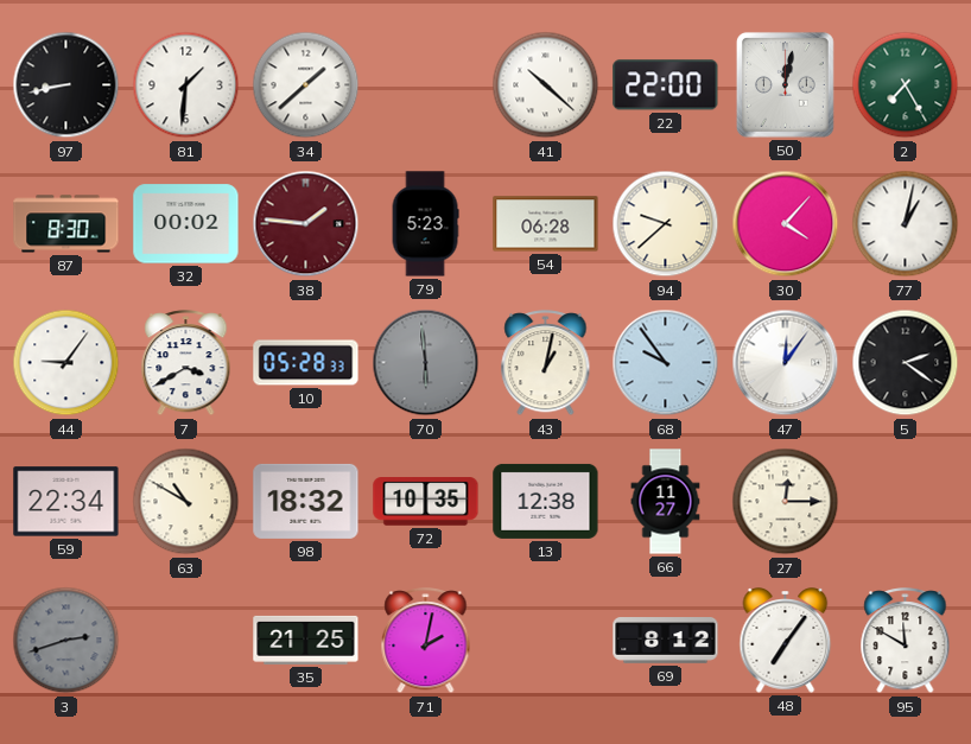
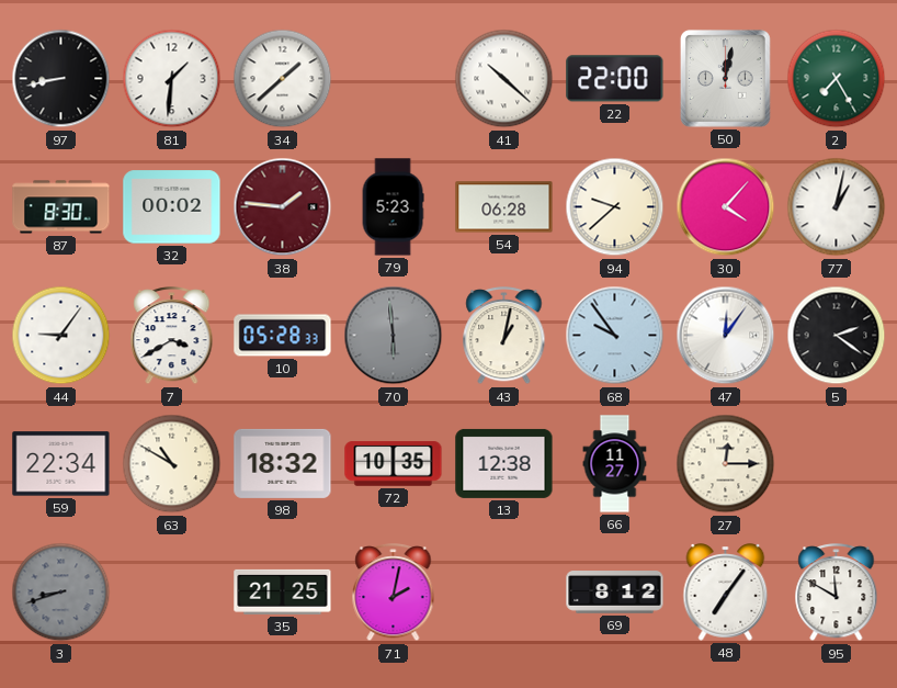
3: 2:42 -> 8:42 (61, 593)
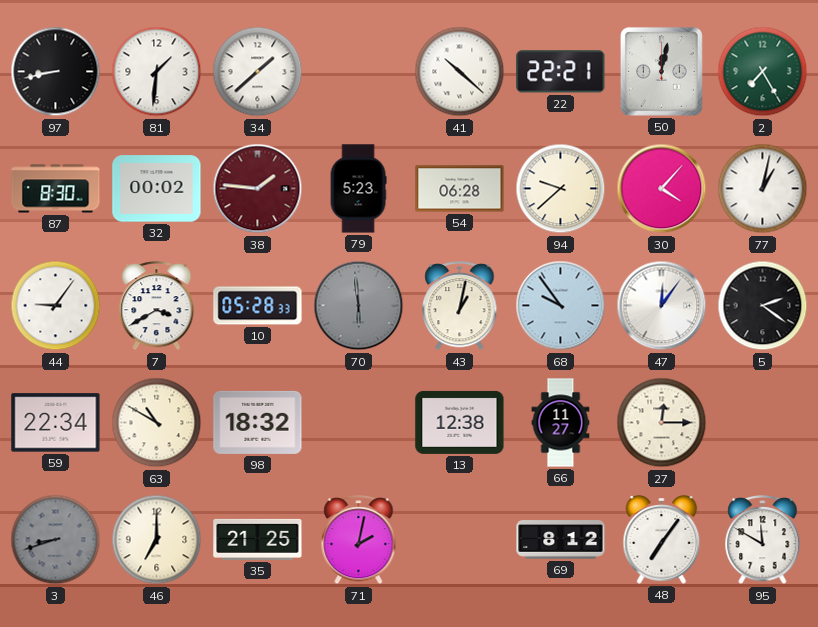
22: 22:00 -> 22:21 (561, 72)
72: 10:35 -> none (394, 464)
46: none -> 7:00 (157, 540)
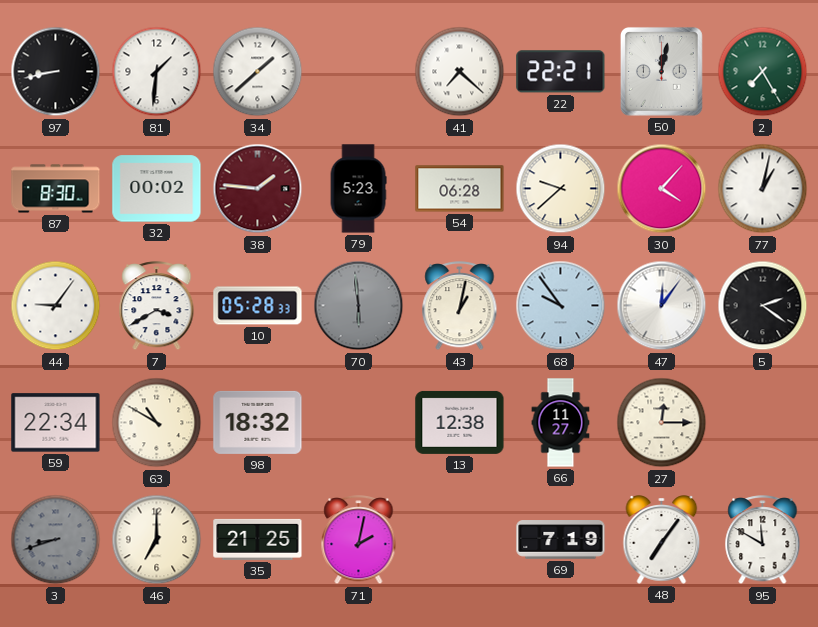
41: 10:22 -> 7:22 (460, 72)
69: 8:12 -> 7:19 (561, 540)
